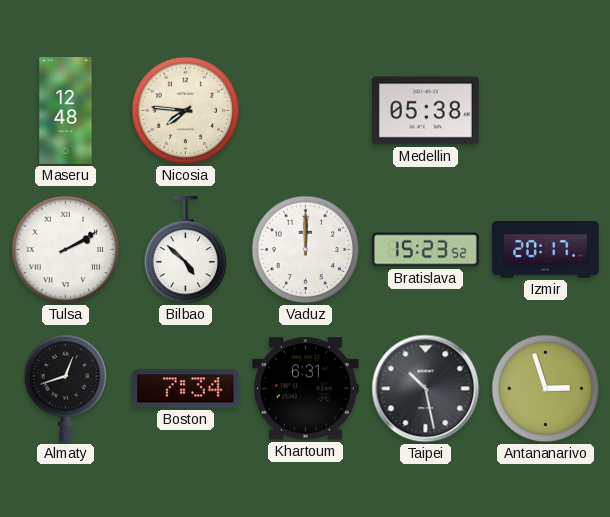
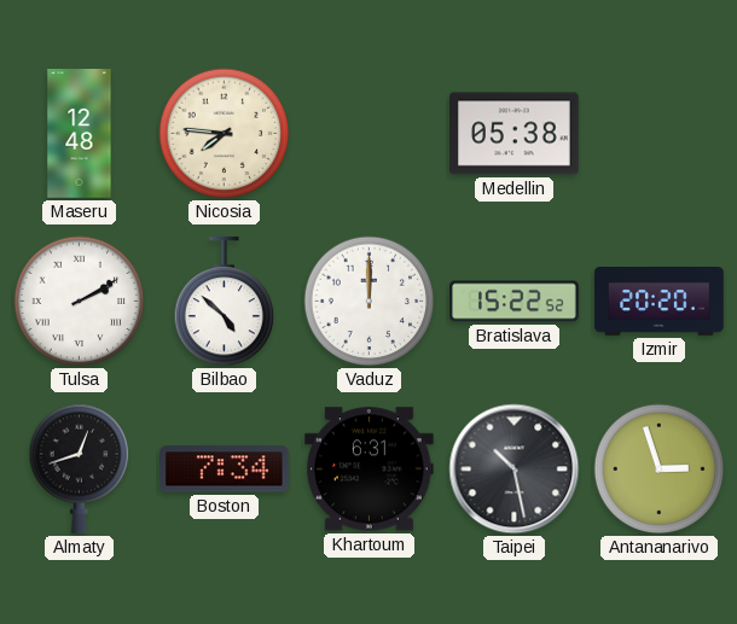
Bratislava: 15:23 -> 15:22 (515, 302)
Izmir: 20:17 -> 20:20 (660, 302)
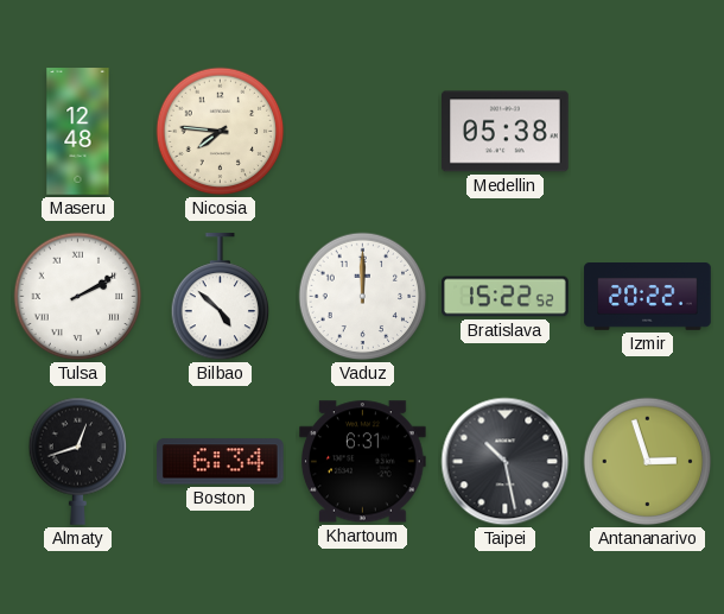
Izmir: 20:20 -> 20:22 (648, 297)
Boston: 7:34 -> 6:34 (221, 462)
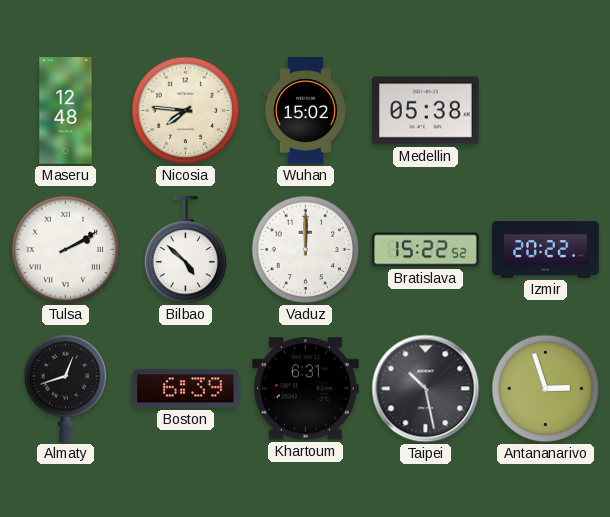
Wuhan: none -> 15:02 (305, 111)
Boston: 6:34 -> 6:39 (186, 389)
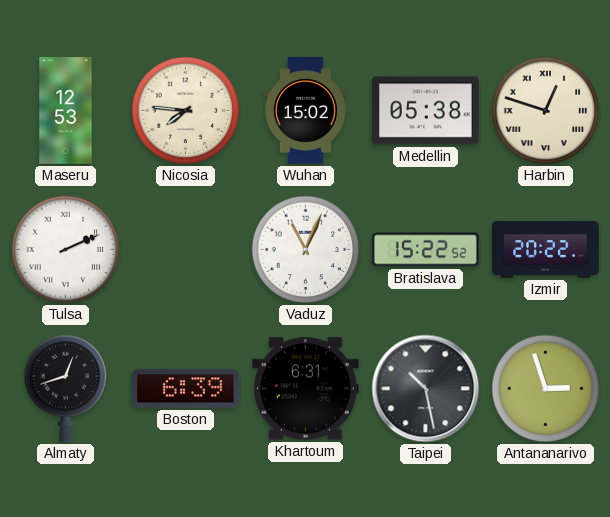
Maseru: 12:48 -> 12:53 (66, 111)
Harbin: none -> 12:48 (546, 111)
Tulsa: 2:10 -> 2:11 (66, 250)
Bilbao: 4:52 -> none (186, 251)
Vaduz: 12:00 -> 11:04 (306, 250)
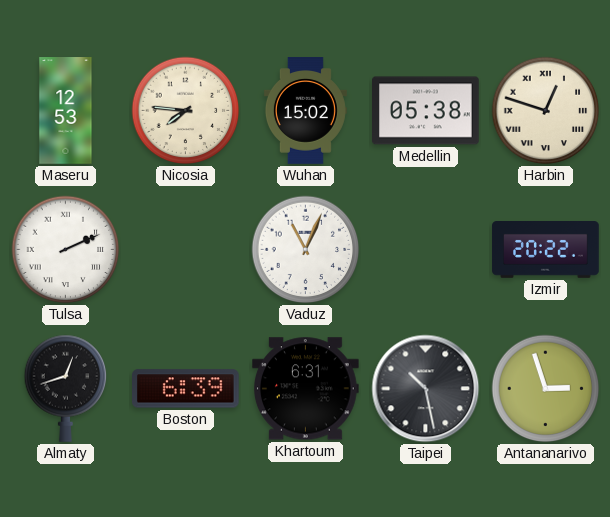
Bratislava: 15:22 -> none (426, 250)
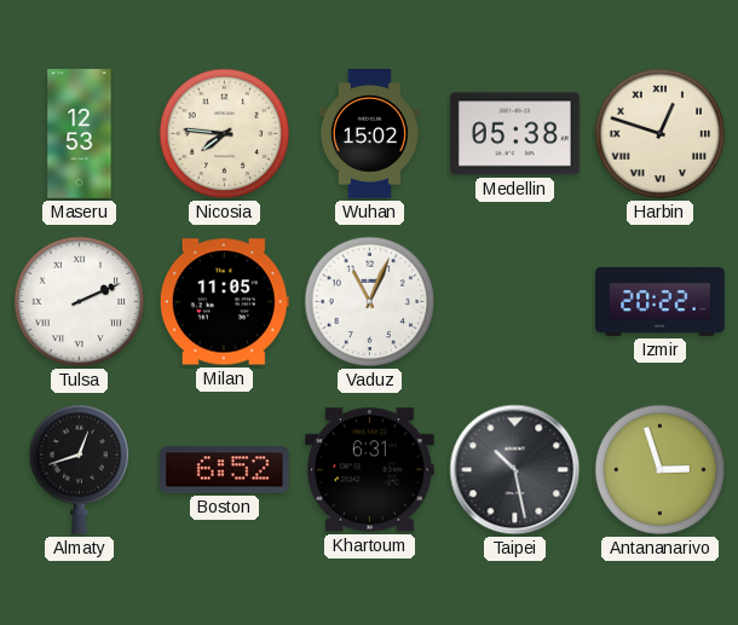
Milan: none -> 11:05 (224, 302)
Boston: 6:39 -> 6:52 (225, 470)
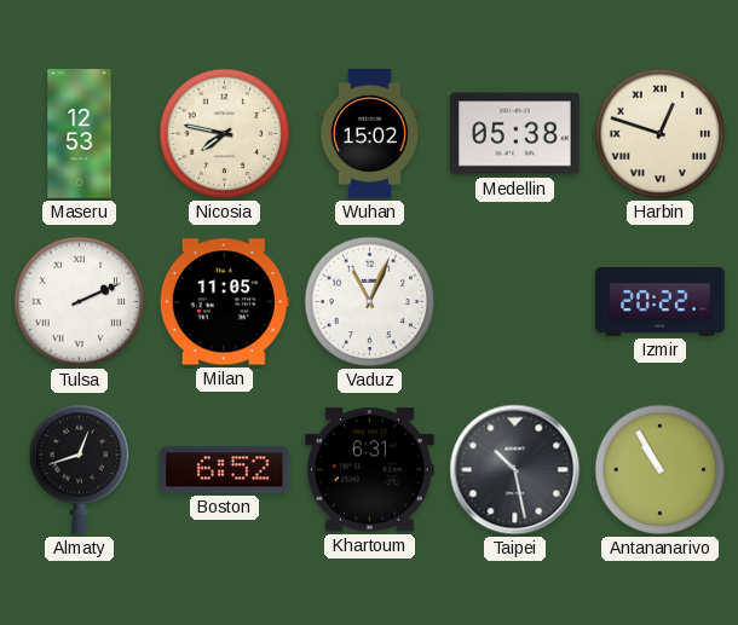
Nicosia: 7:46 -> 7:47 (225, 134)
Antananarivo: 2:57 -> 10:55 (661, 470)
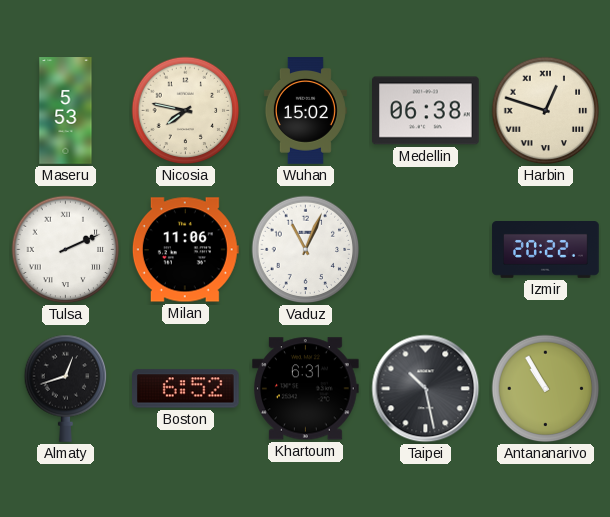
Maseru: 12:53 -> 5:53 (66, 111)
Medellin: 05:38 -> 06:38 (426, 111)
Milan: 11:05 -> 11:06 (185, 250)
